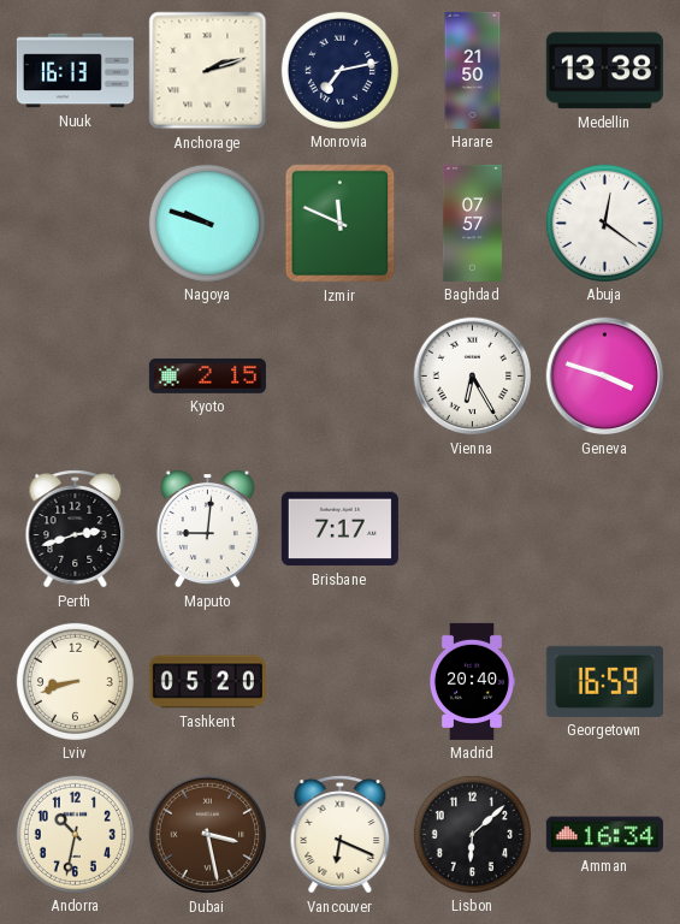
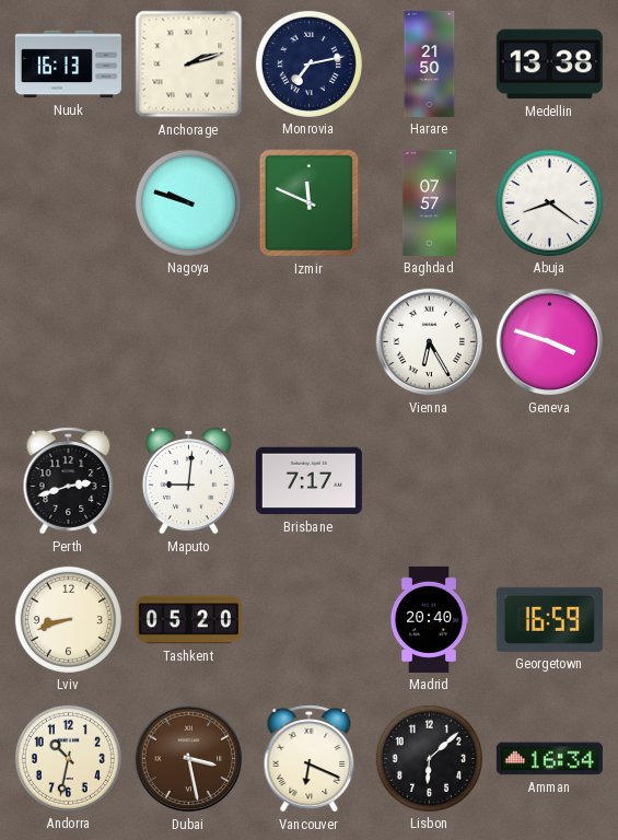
Abuja: 12:21 -> 8:21 (549, 202)
Kyoto: 2:15 -> none (207, 375)
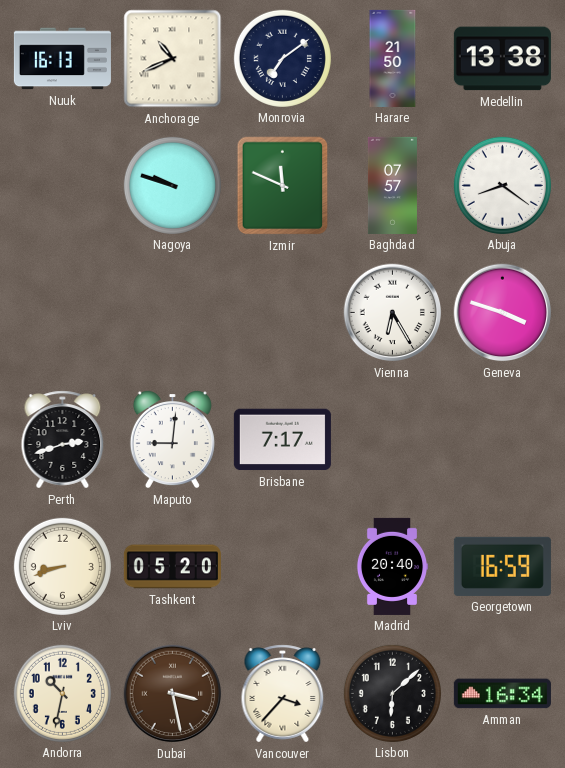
Anchorage: 2:12 -> 10:41 (173, 59)
Monrovia: 7:13 -> 7:09 (282, 58)
Vancouver: 6:19 -> 3:37 (283, 694)
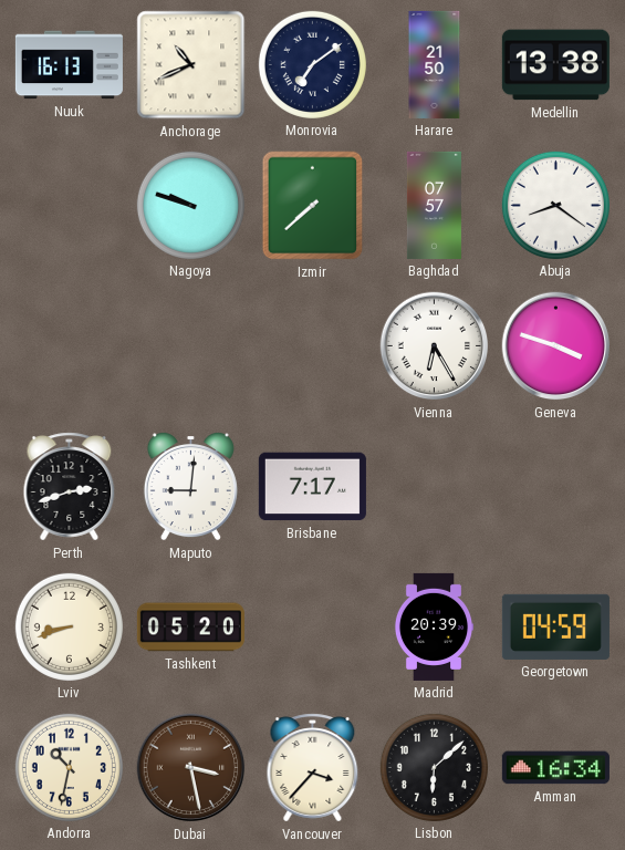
Izmir: 11:49 -> 7:38 (313, 206)
Madrid: 20:40 -> 20:39 (434, 626)
Georgetown: 16:59 -> 04:59 (555, 626)
